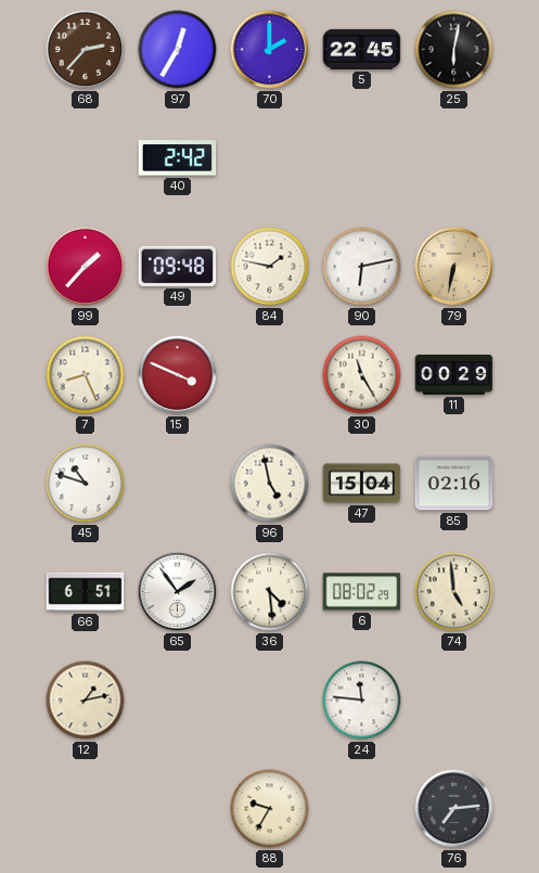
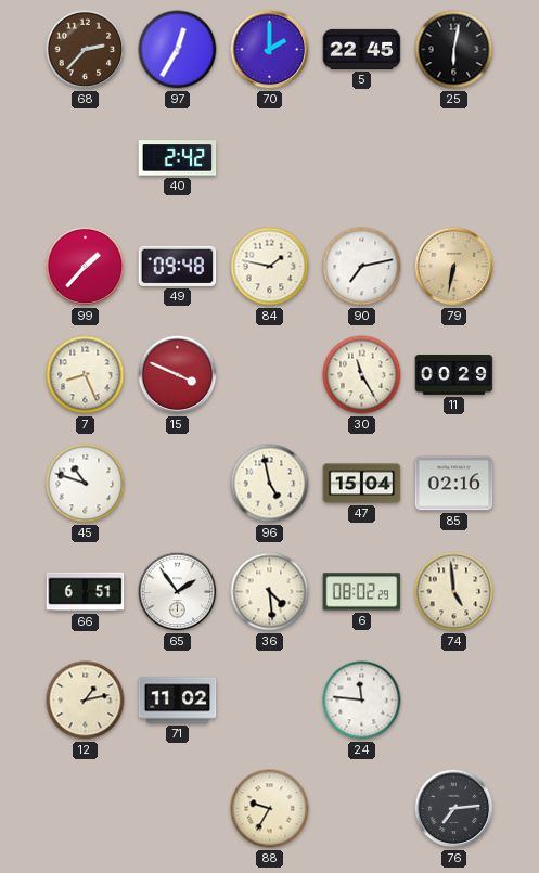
90: 6:13 -> 7:13 (362, 267)
71: none -> 11:02 (178, 701)
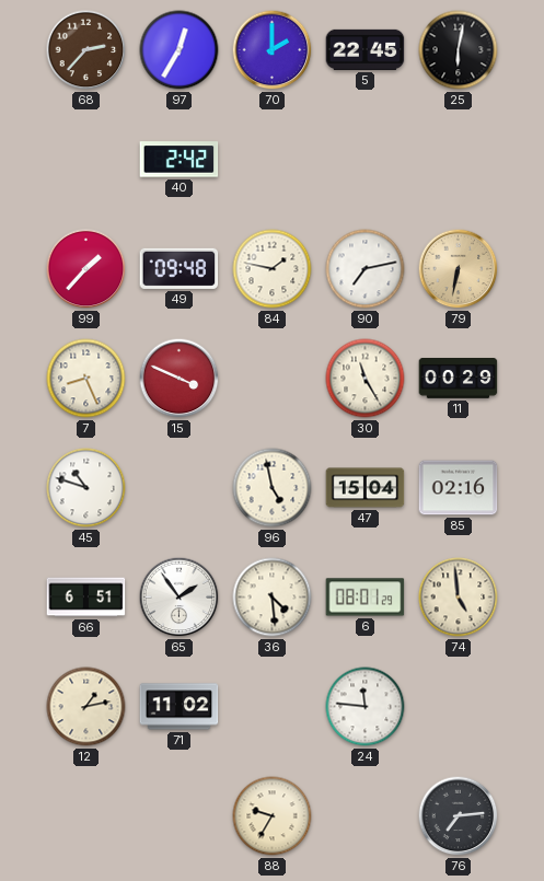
6: 08:02 -> 08:01 (366, 598)
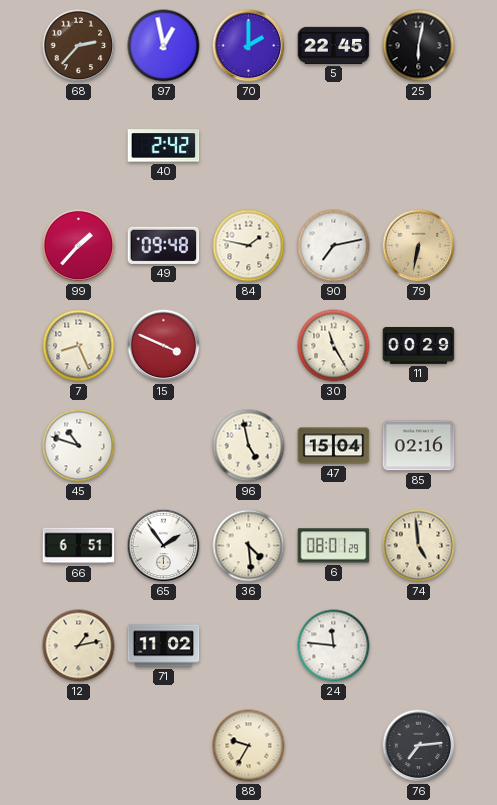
97: 12:35 -> 12:58 (164, 46)
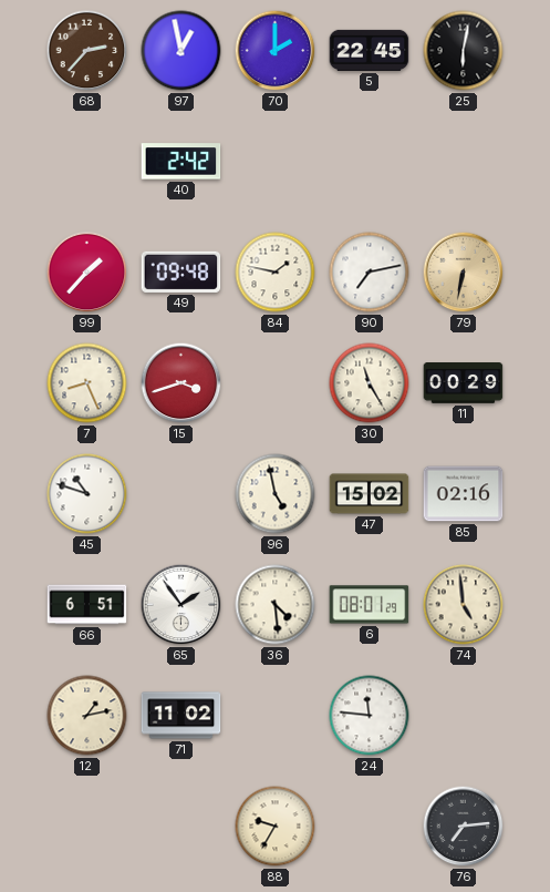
15: 3:49 -> 3:42 (181, 383)
47: 15:04 -> 15:02 (370, 494)
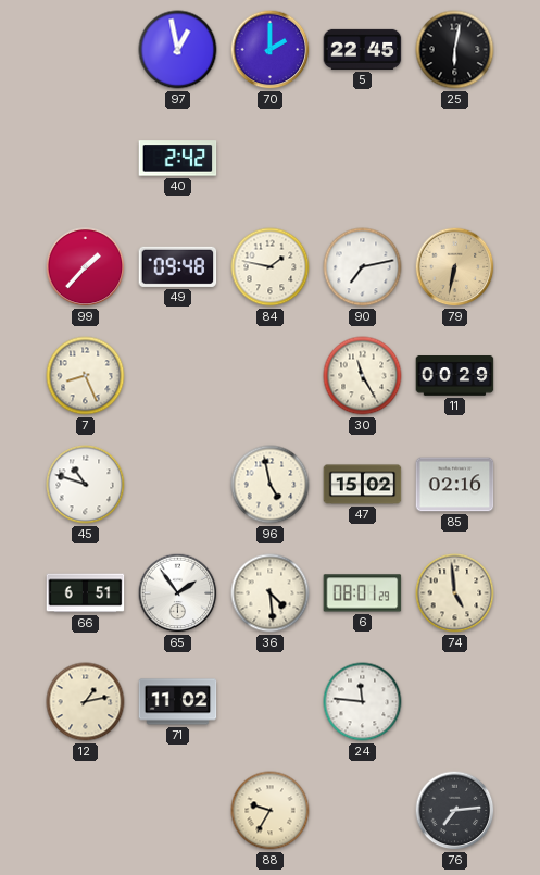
68: 2:37 -> none (87, 51)
15: 3:42 -> none (181, 383)
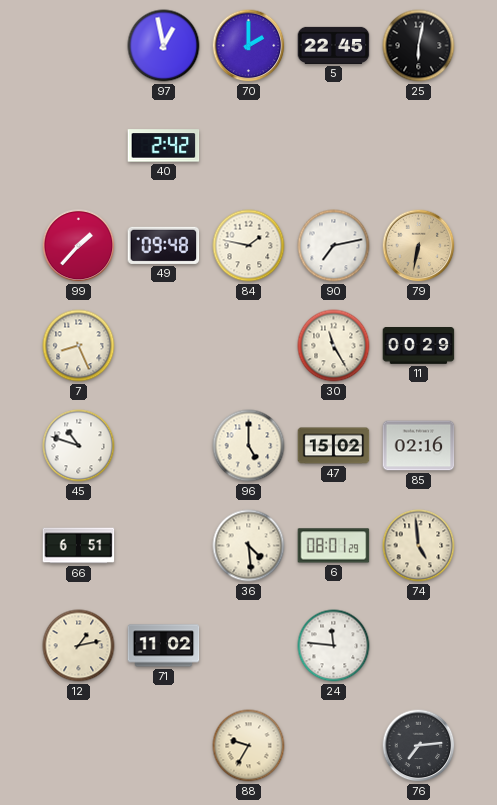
96: 4:58 -> 5:00 (249, 446)
65: 1:54 -> none (178, 593)
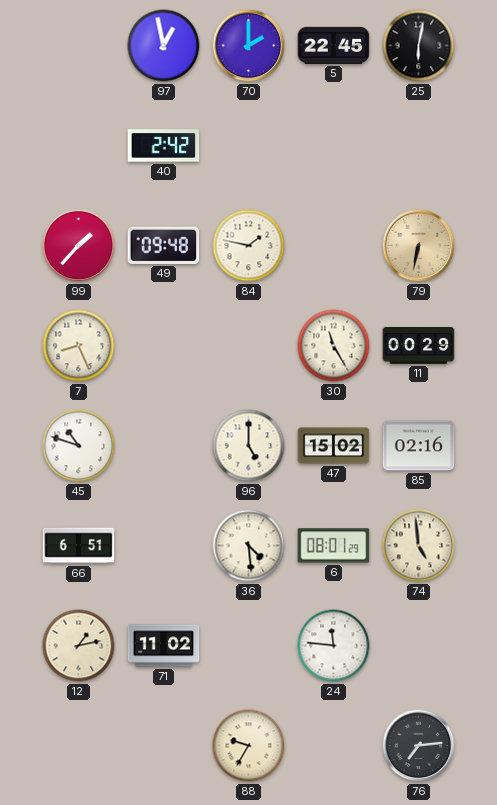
90: 7:13 -> none (334, 246)
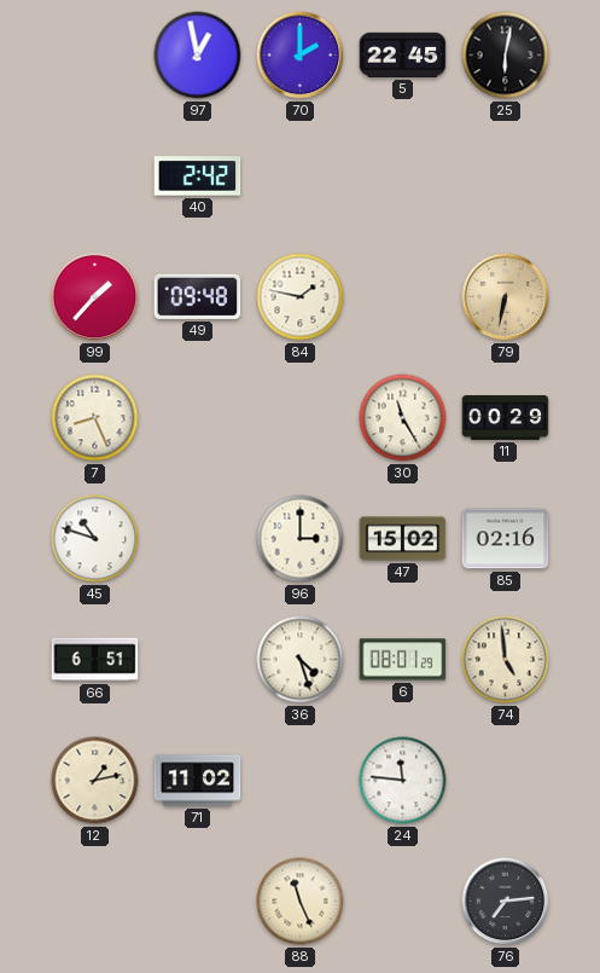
96: 5:00 -> 3:00 (301, 539)
36: 4:29 -> 4:27 (301, 660)
88: 9:35 -> 11:26 (301, 902)
